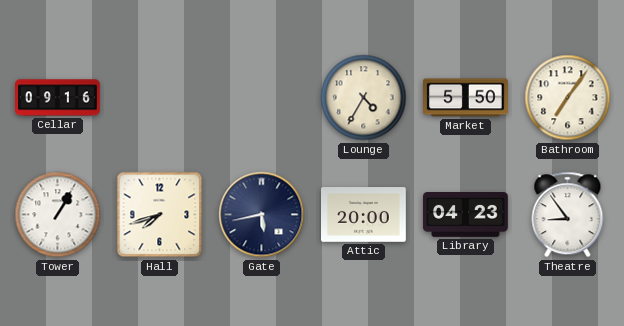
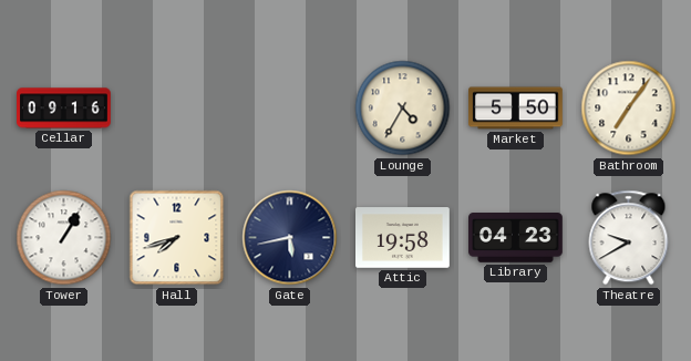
Attic: 20:00 -> 19:58 (403, 238)
Theatre: 8:54 -> 9:40 (629, 238)
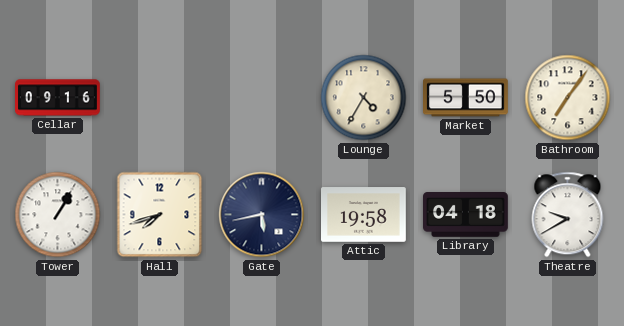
Library: 04:23 -> 04:18 (466, 215)
